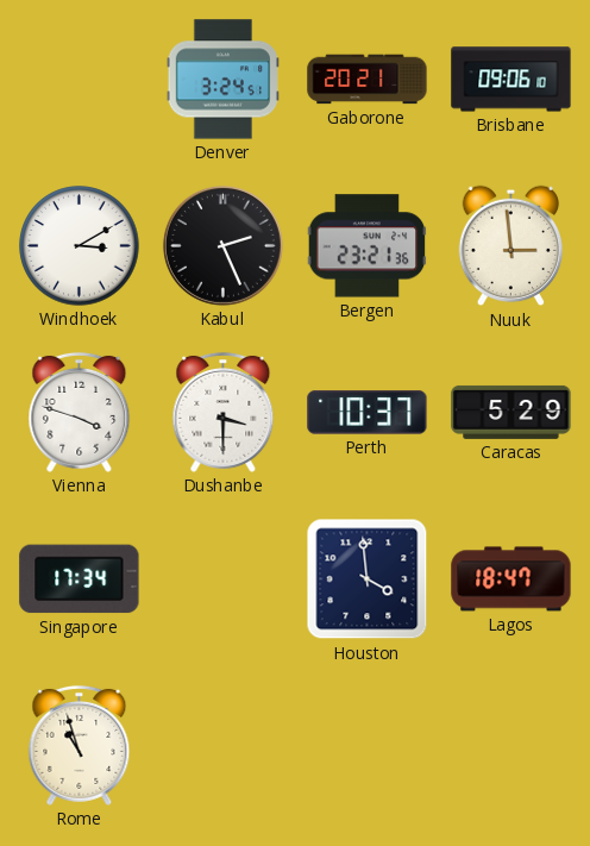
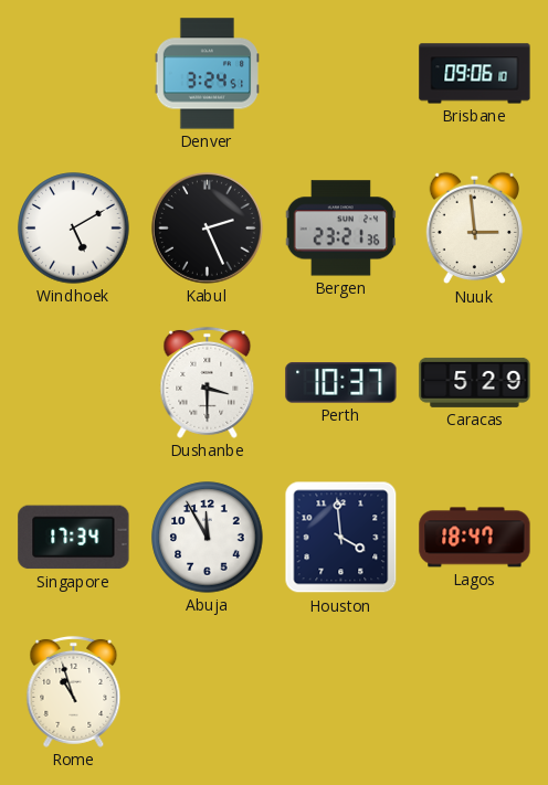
Gaborone: 20:21 -> none (368, 80)
Windhoek: 3:10 -> 5:10 (74, 229)
Vienna: 3:48 -> none (80, 412)
Abuja: none -> 11:55 (208, 538)
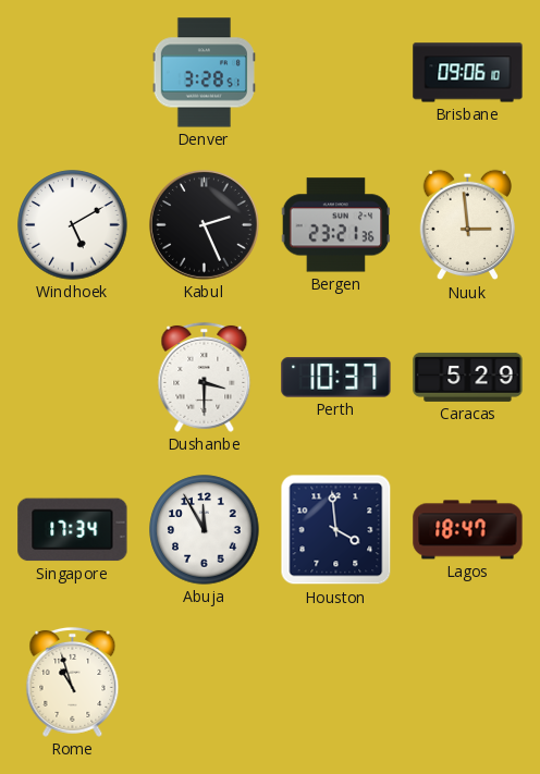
Denver: 3:24 -> 3:28 (204, 73)
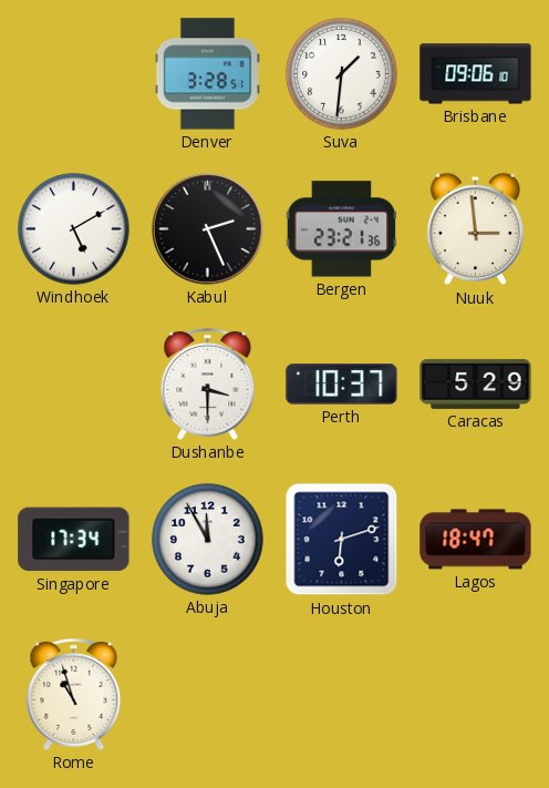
Suva: none -> 1:31 (342, 74)
Houston: 3:59 -> 6:12 (342, 540)
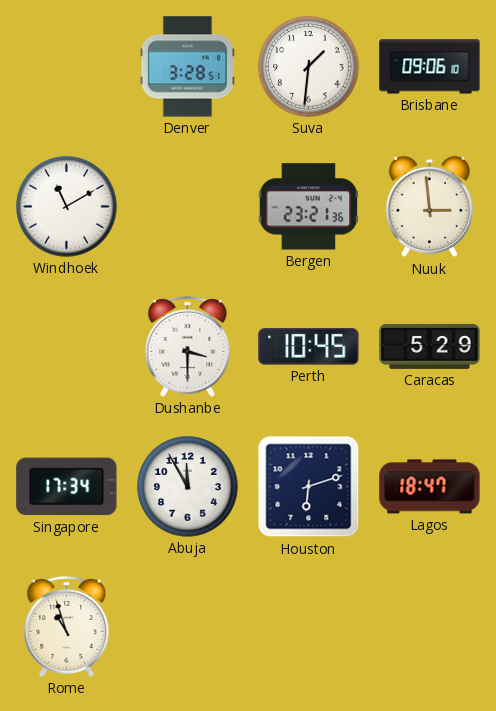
Windhoek: 5:10 -> 11:10 (67, 207)
Kabul: 2:26 -> none (207, 228)
Perth: 10:37 -> 10:45 (309, 347)
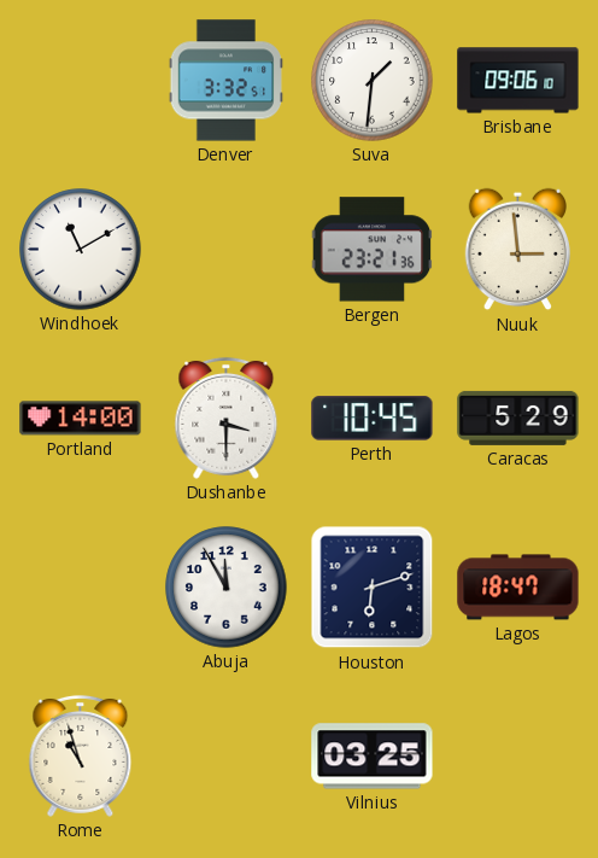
Denver: 3:28 -> 3:32 (225, 81)
Portland: none -> 14:00 (81, 419)
Singapore: 17:34 -> none (67, 487)
Vilnius: none -> 03:25 (373, 757)
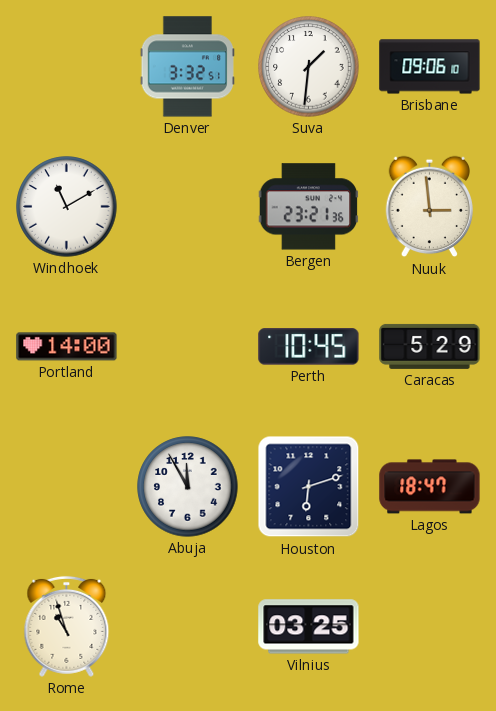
Dushanbe: 3:30 -> none (227, 418)
